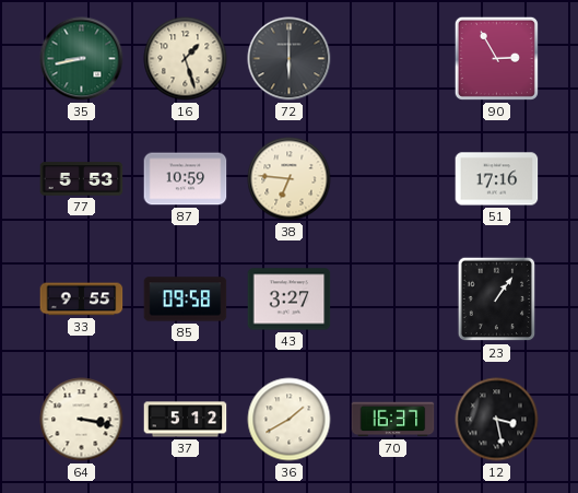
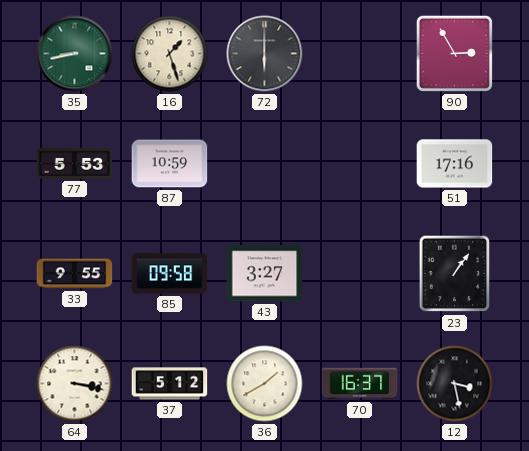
38: 6:46 -> none (290, 179)
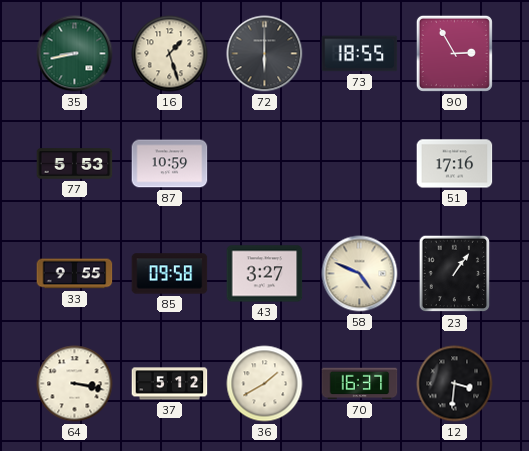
73: none -> 18:55 (360, 54)
58: none -> 4:49 (360, 274)
12: 3:28 -> 3:31 (455, 384)
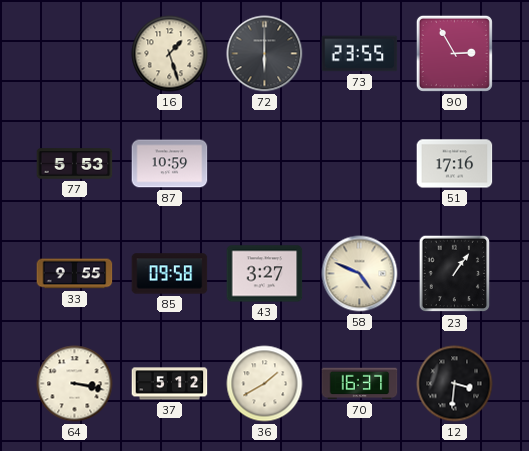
35: 8:43 -> none (75, 54)
73: 18:55 -> 23:55 (360, 54)
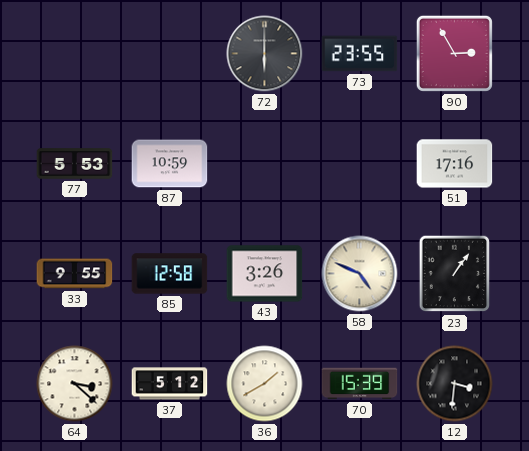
16: 1:27 -> none (170, 54)
85: 09:58 -> 12:58 (170, 274)
43: 3:27 -> 3:26 (265, 274)
64: 3:17 -> 3:22 (75, 384)
70: 16:37 -> 15:39 (360, 384)
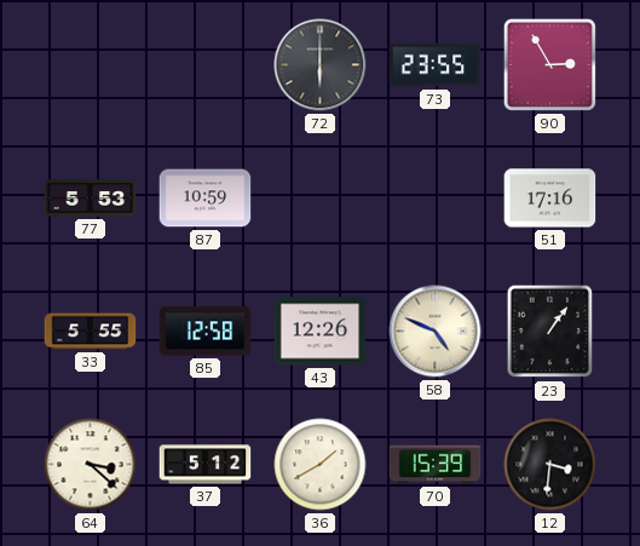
33: 9:55 -> 5:55 (91, 332)
43: 3:26 -> 12:26 (321, 332)
